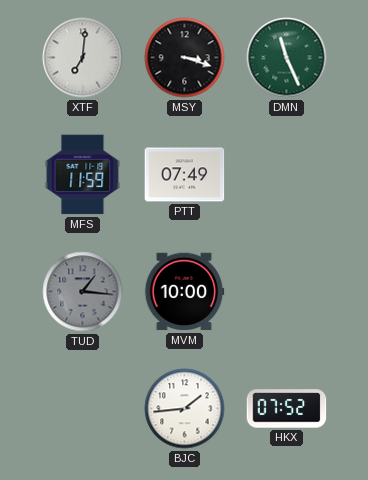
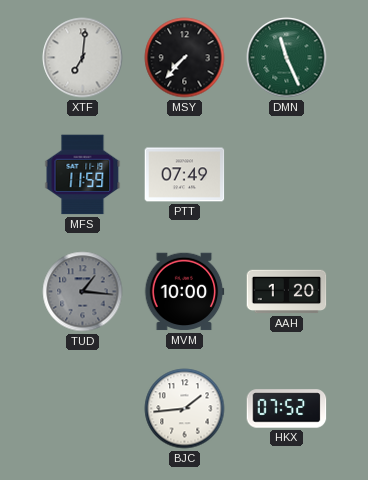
MSY: 3:18 -> 7:37 (185, 58)
AAH: none -> 1:20 (287, 292)
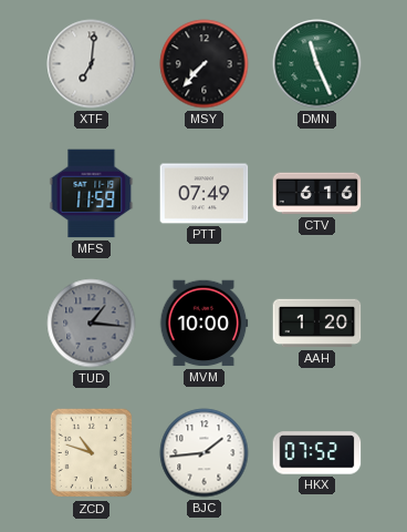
CTV: none -> 6:16 (317, 194)
ZCD: none -> 10:48 (91, 453)
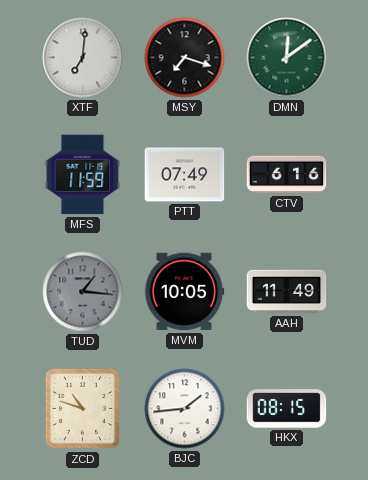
MSY: 7:37 -> 7:18 (185, 58)
DMN: 11:26 -> 12:09 (287, 58)
MVM: 10:00 -> 10:05 (184, 292)
AAH: 1:20 -> 11:49 (287, 292)
HKX: 07:52 -> 08:15 (287, 409)
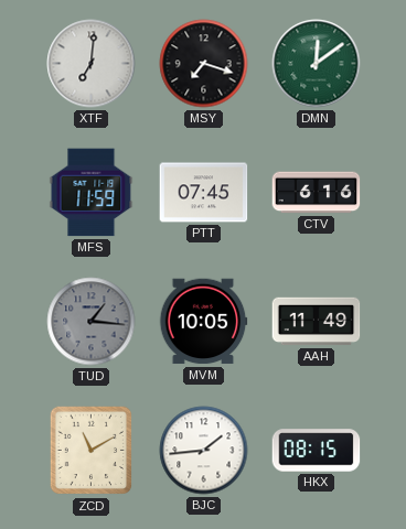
PTT: 07:49 -> 07:45 (204, 193)
ZCD: 10:48 -> 11:10 (90, 451)
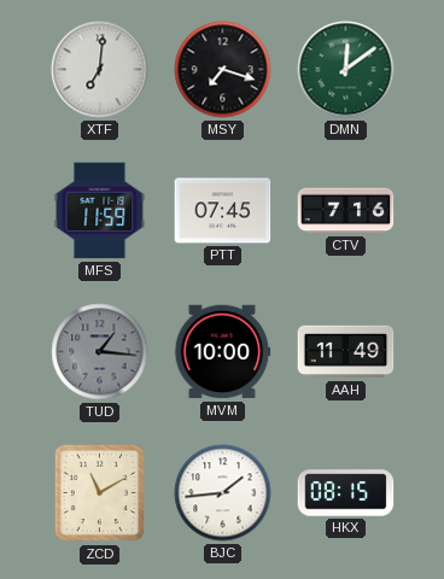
CTV: 6:16 -> 7:16 (346, 211)
MVM: 10:05 -> 10:00 (222, 352)
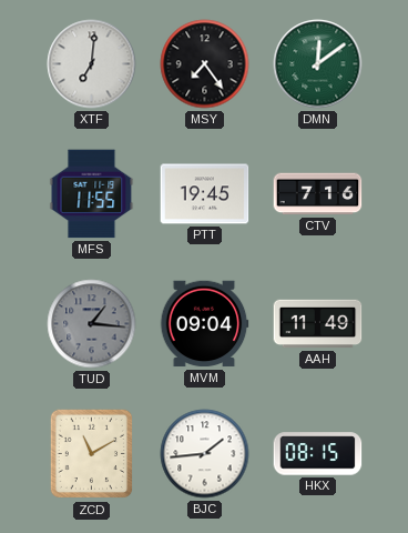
MSY: 7:18 -> 7:24 (205, 64)
MFS: 11:59 -> 11:55 (92, 194)
PTT: 07:45 -> 19:45 (205, 194)
MVM: 10:00 -> 09:04 (204, 324)
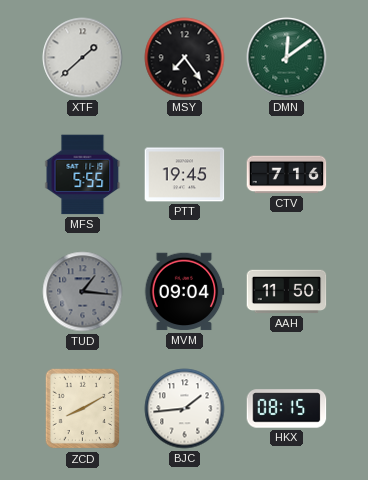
XTF: 7:01 -> 1:38 (83, 58)
MFS: 11:55 -> 5:55 (83, 175)
AAH: 11:49 -> 11:50 (287, 292)
ZCD: 11:10 -> 8:10 (82, 409)
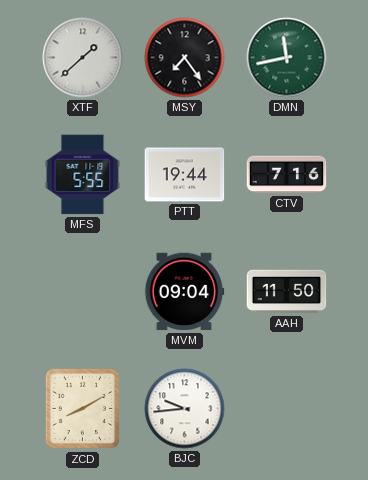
DMN: 12:09 -> 11:43 (287, 58)
PTT: 19:45 -> 19:44 (185, 175)
TUD: 1:16 -> none (83, 292)
BJC: 1:44 -> 9:44 (185, 409)
HKX: 08:15 -> none (287, 409)
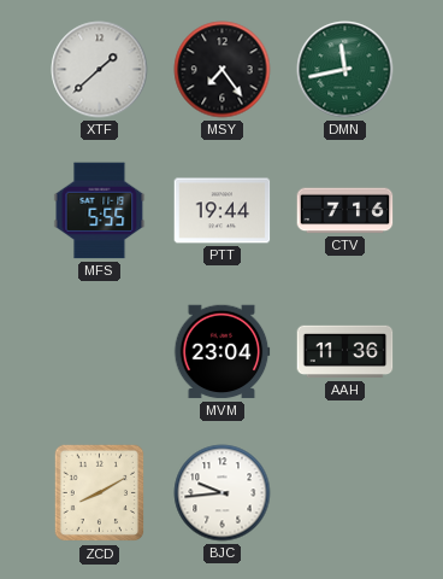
MVM: 09:04 -> 23:04 (221, 352)
AAH: 11:50 -> 11:36 (345, 352)
